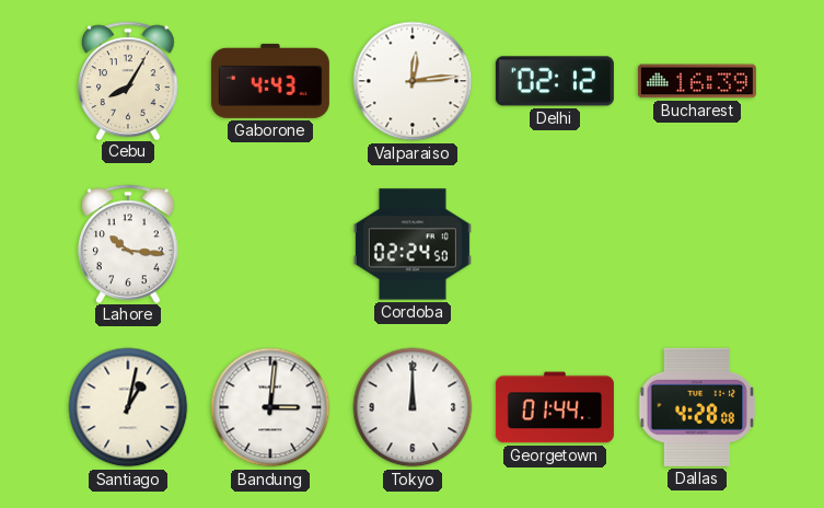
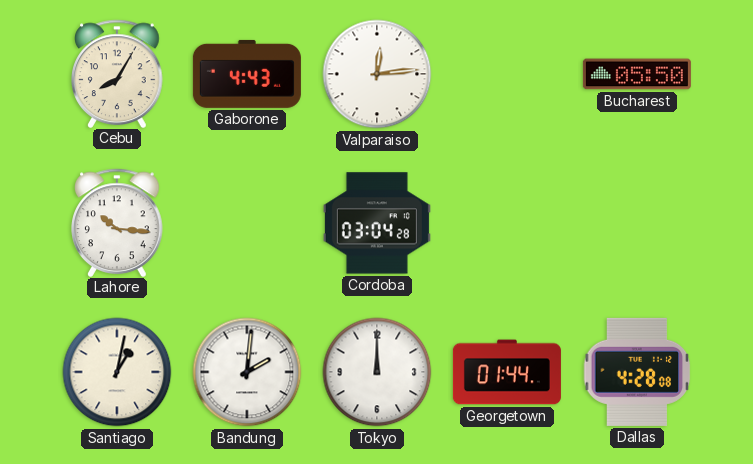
Delhi: 02:12 -> none (555, 81)
Bucharest: 16:39 -> 05:50 (637, 74)
Cordoba: 02:24 -> 03:04 (377, 223)
Bandung: 3:01 -> 2:01 (247, 372)
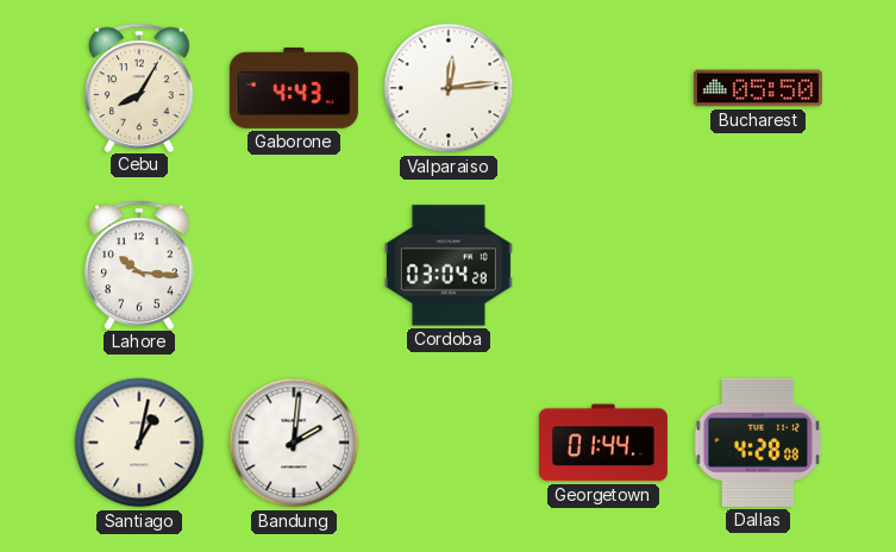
Tokyo: 12:00 -> none (377, 372)
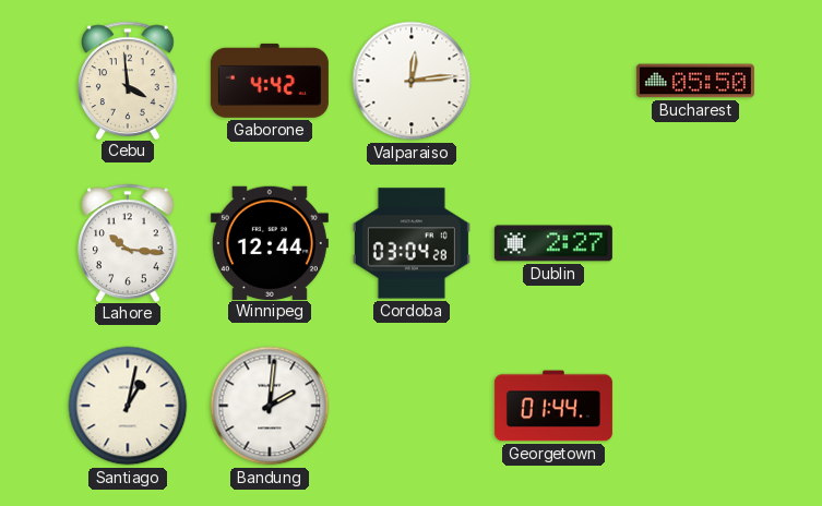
Cebu: 8:05 -> 3:59 (128, 80)
Gaborone: 4:43 -> 4:42 (270, 81)
Winnipeg: none -> 12:44 (270, 242)
Dublin: none -> 2:27 (553, 243)
Dallas: 4:28 -> none (758, 443)
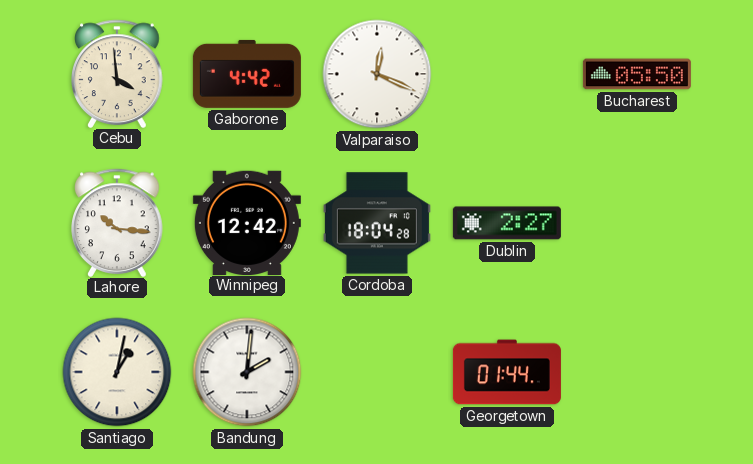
Valparaiso: 12:14 -> 12:19 (377, 74)
Winnipeg: 12:44 -> 12:42 (247, 222)
Cordoba: 03:04 -> 18:04 (377, 223)
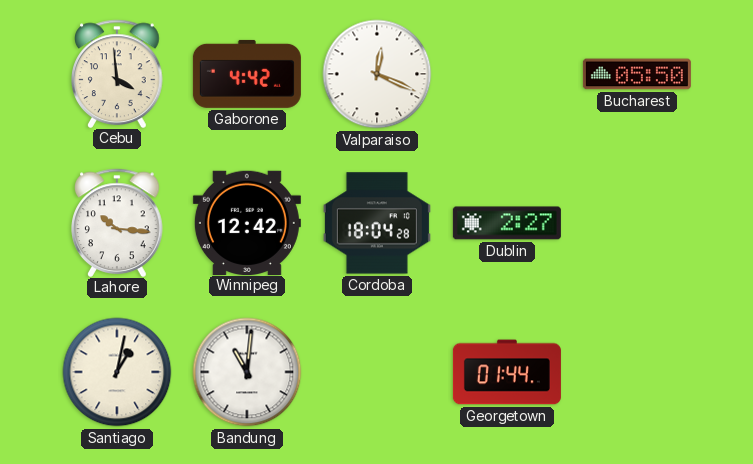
Bandung: 2:01 -> 11:01 (247, 372)
